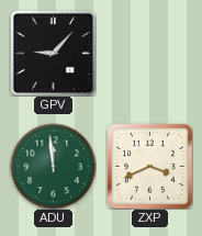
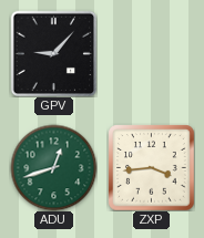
ADU: 11:59 -> 12:42 (53, 167)
ZXP: 3:41 -> 3:44 (151, 167)
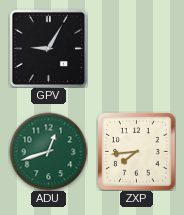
GPV: 9:07 -> 9:05 (48, 48)
ZXP: 3:44 -> 7:44 (136, 151)
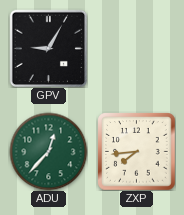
ADU: 12:42 -> 12:37 (48, 151)
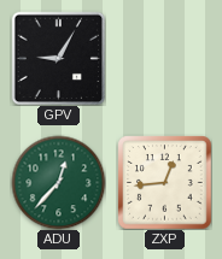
ZXP: 7:44 -> 12:44 (164, 182)
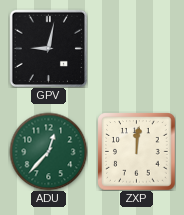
GPV: 9:05 -> 9:02 (48, 48)
ZXP: 12:44 -> 12:01 (136, 151)
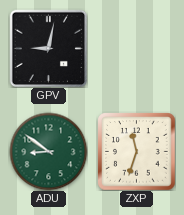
ADU: 12:37 -> 8:51 (48, 151)
ZXP: 12:01 -> 11:33 (136, 151)
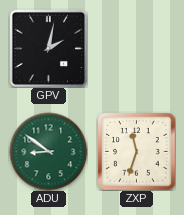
GPV: 9:02 -> 2:02 (48, 48)
